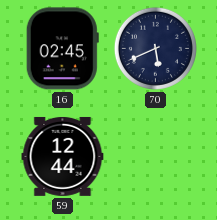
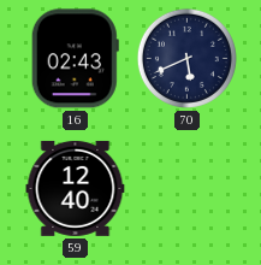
16: 02:45 -> 02:43 (75, 59)
59: 12:44 -> 12:40 (76, 188)
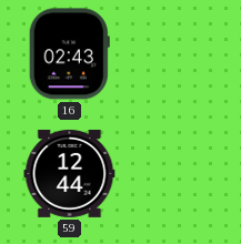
70: 5:41 -> none (186, 58)
59: 12:40 -> 12:44 (70, 173)
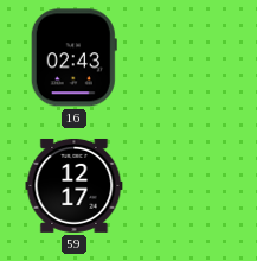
59: 12:44 -> 12:17 (75, 185)
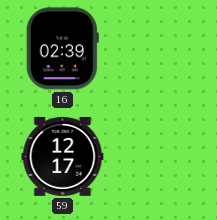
16: 02:43 -> 02:39 (62, 49)
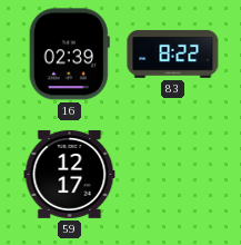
83: none -> 8:22 (173, 55)
